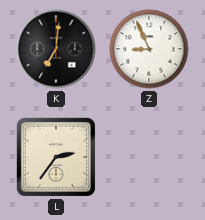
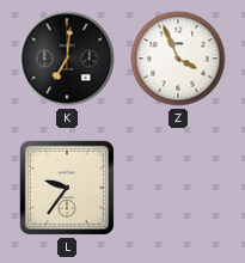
Z: 8:56 -> 3:56 (178, 59)
L: 2:36 -> 9:36 (67, 188)
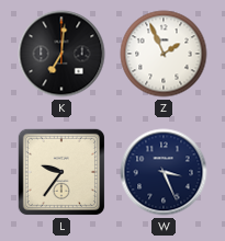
Z: 3:56 -> 1:56 (164, 54)
W: none -> 3:26 (164, 172)
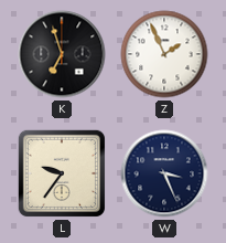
K: 7:01 -> 6:57 (62, 54)
